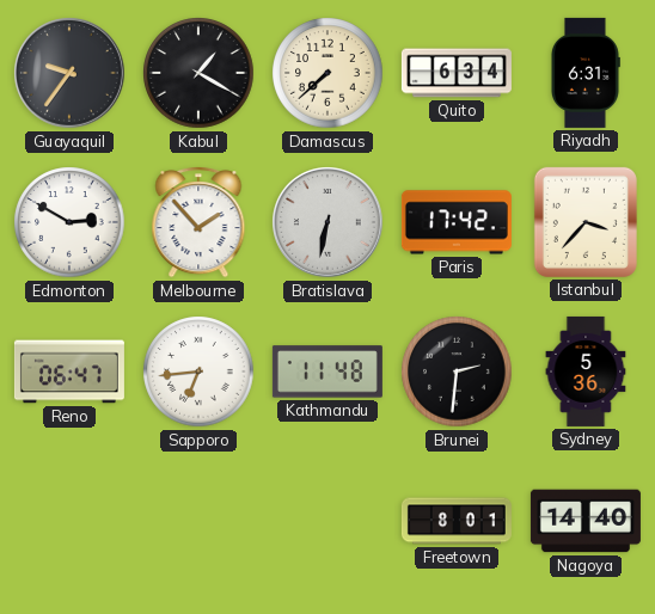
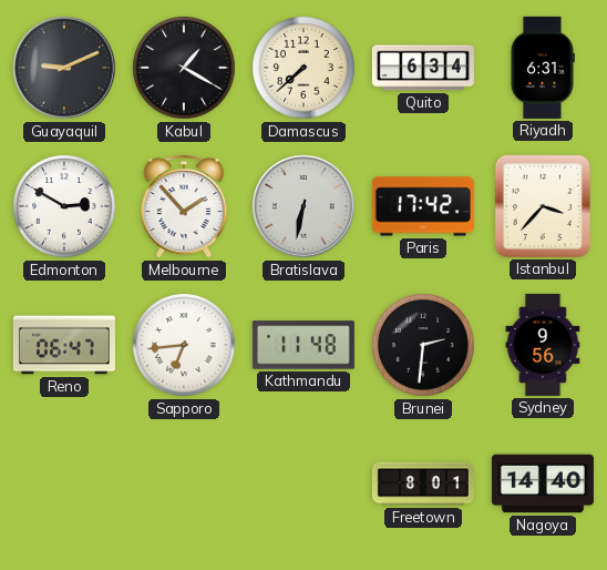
Guayaquil: 9:36 -> 9:11 (65, 69)
Sydney: 5:36 -> 9:56 (543, 345)
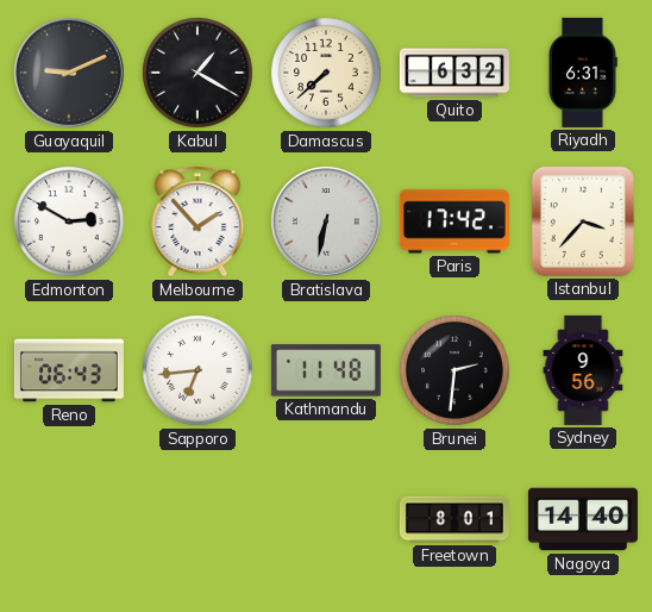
Quito: 6:34 -> 6:32 (454, 73)
Reno: 06:47 -> 06:43 (69, 370)
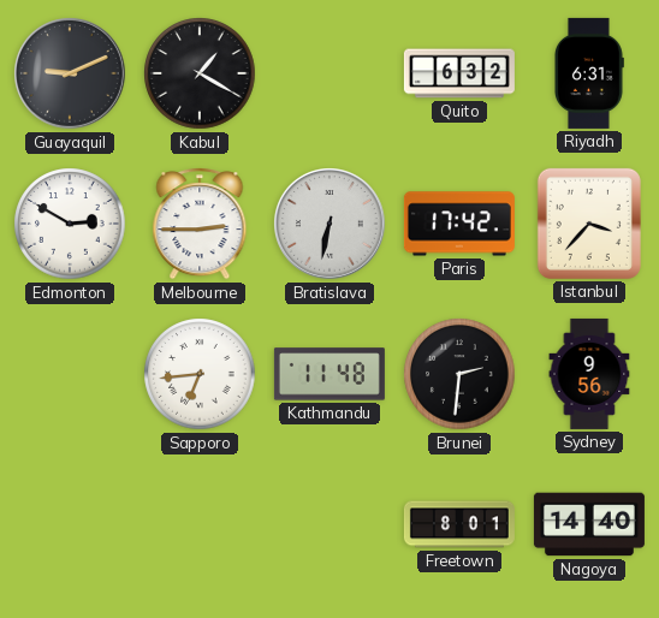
Damascus: 7:38 -> none (326, 73)
Melbourne: 1:53 -> 2:45 (200, 224)
Reno: 06:43 -> none (69, 370)
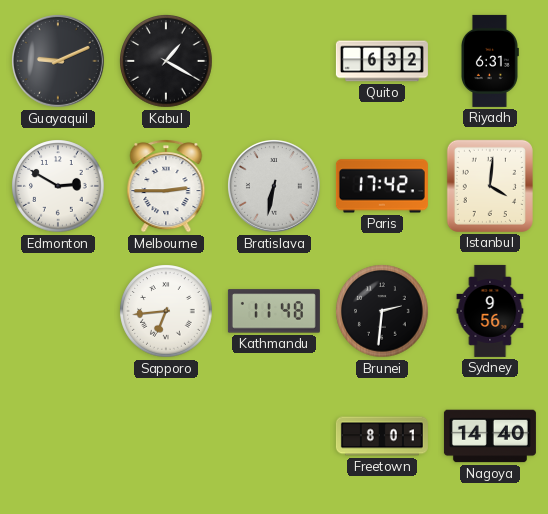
Istanbul: 3:37 -> 4:01 (490, 186)
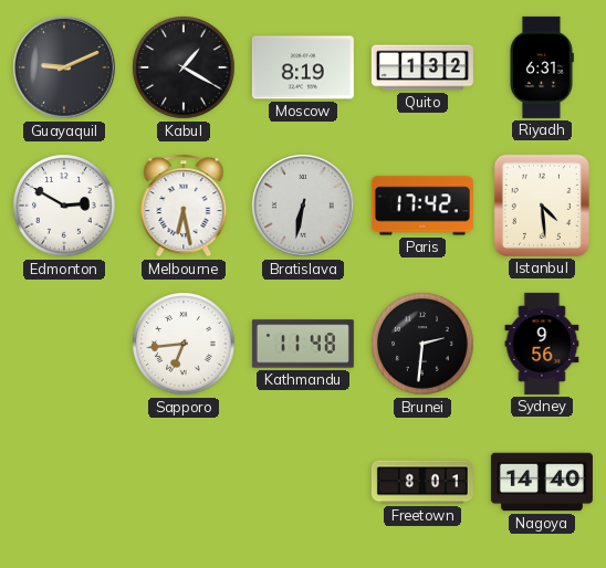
Moscow: none -> 8:19 (303, 67)
Quito: 6:32 -> 1:32 (422, 67)
Melbourne: 2:45 -> 6:28 (184, 206)
Istanbul: 4:01 -> 4:29 (542, 206)
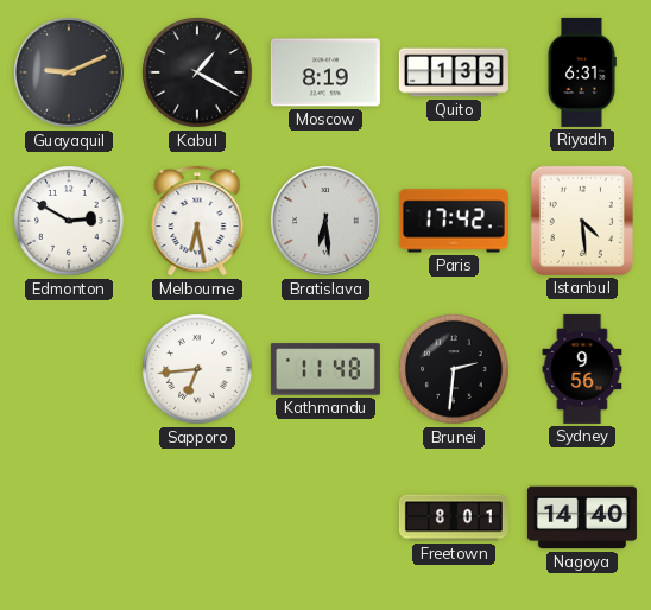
Quito: 1:32 -> 1:33 (454, 72)
Bratislava: 6:32 -> 6:29 (327, 222)
